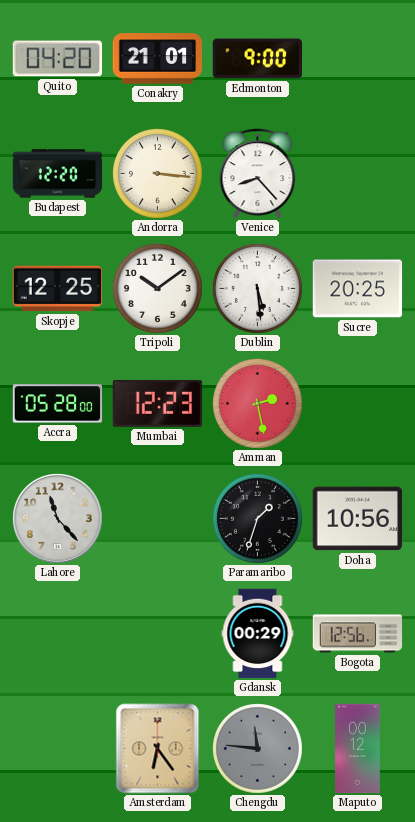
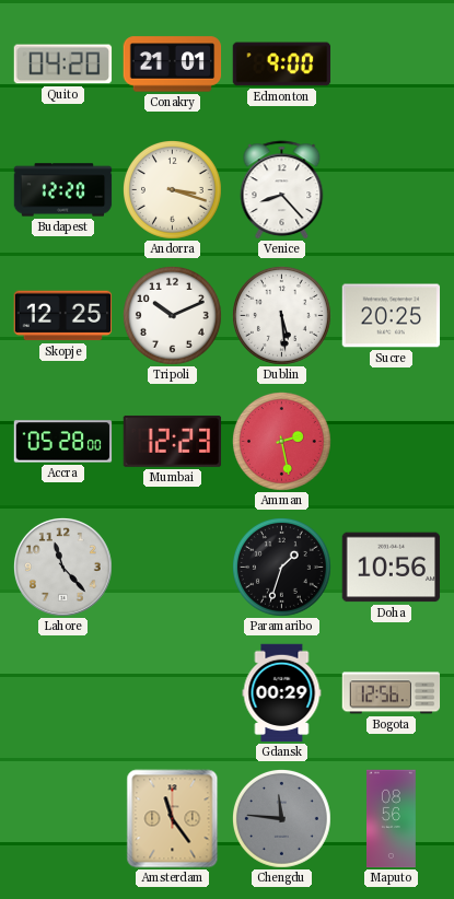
Andorra: 3:16 -> 3:18 (173, 190)
Tripoli: 10:09 -> 10:11 (173, 316)
Amsterdam: 6:24 -> 11:24 (173, 819)
Maputo: 00:12 -> 08:56 (392, 819)
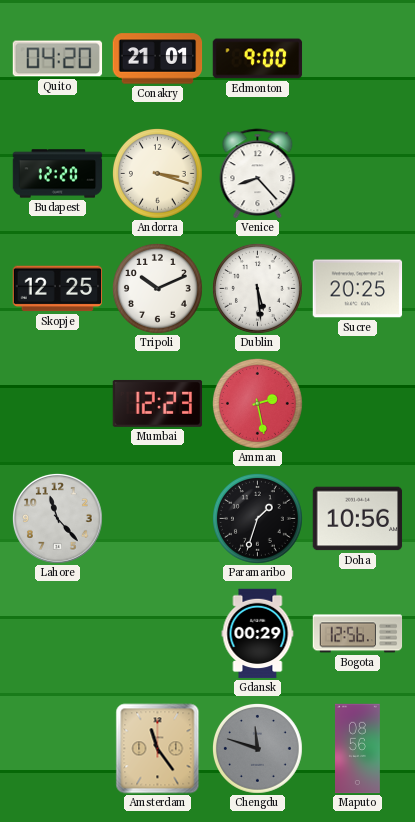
Accra: 05:28 -> none (63, 442)
Chengdu: 11:46 -> 11:48 (258, 749)
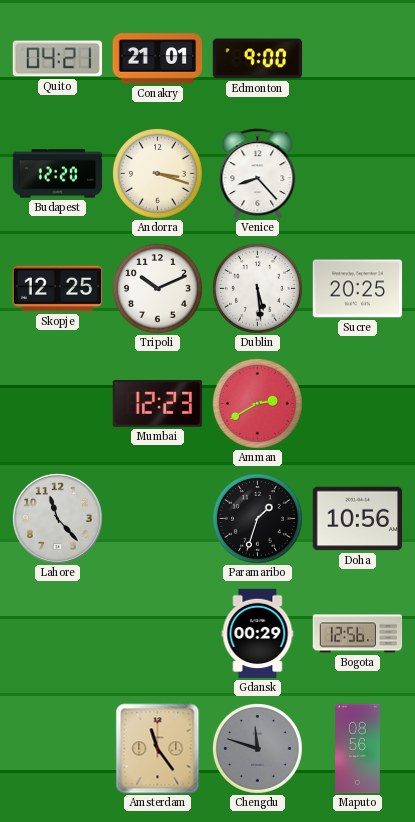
Quito: 04:20 -> 04:21 (58, 59)
Amman: 2:28 -> 2:40 (258, 404)
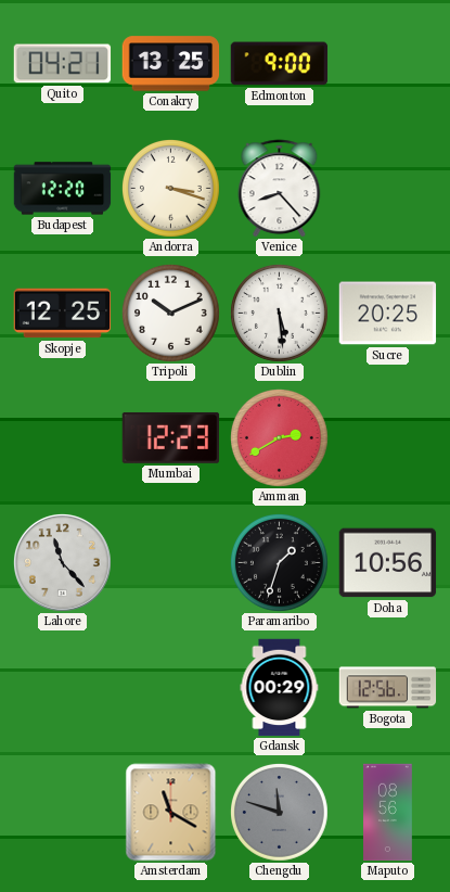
Conakry: 21:01 -> 13:25 (171, 64)
Amsterdam: 11:24 -> 11:20 (171, 813)
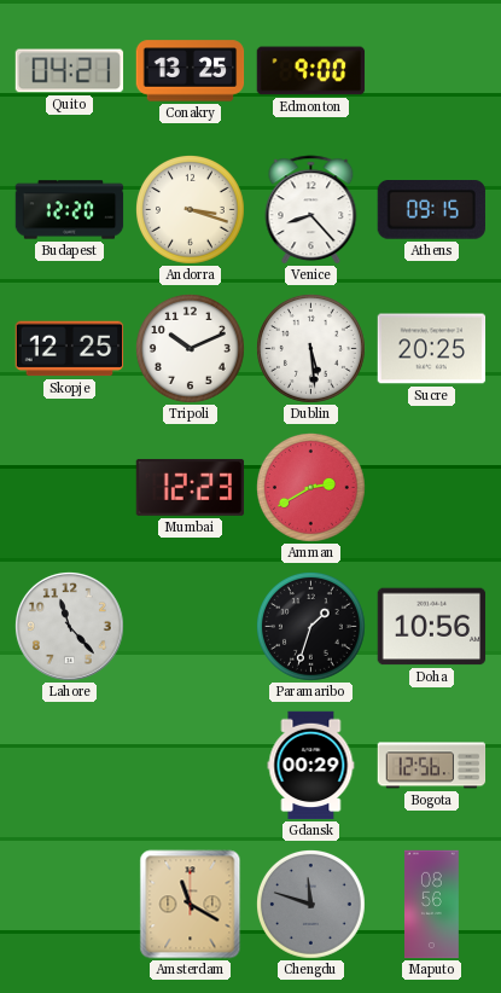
Athens: none -> 09:15 (431, 210)
